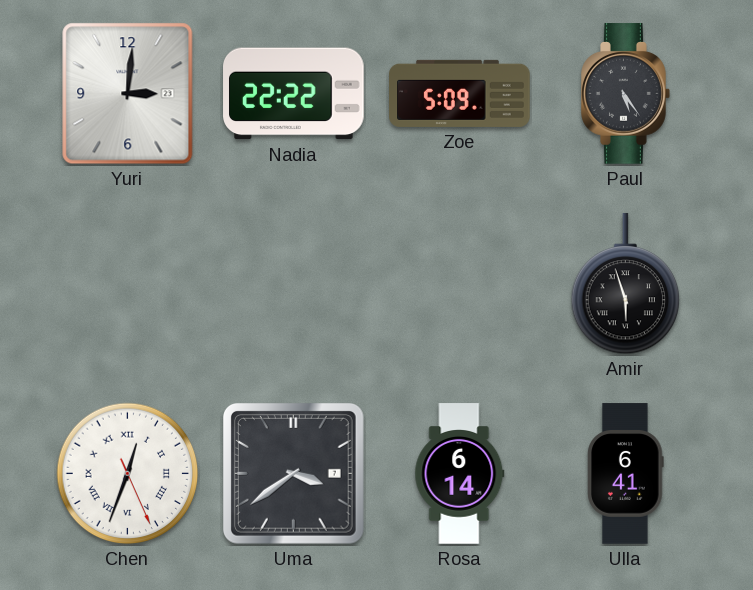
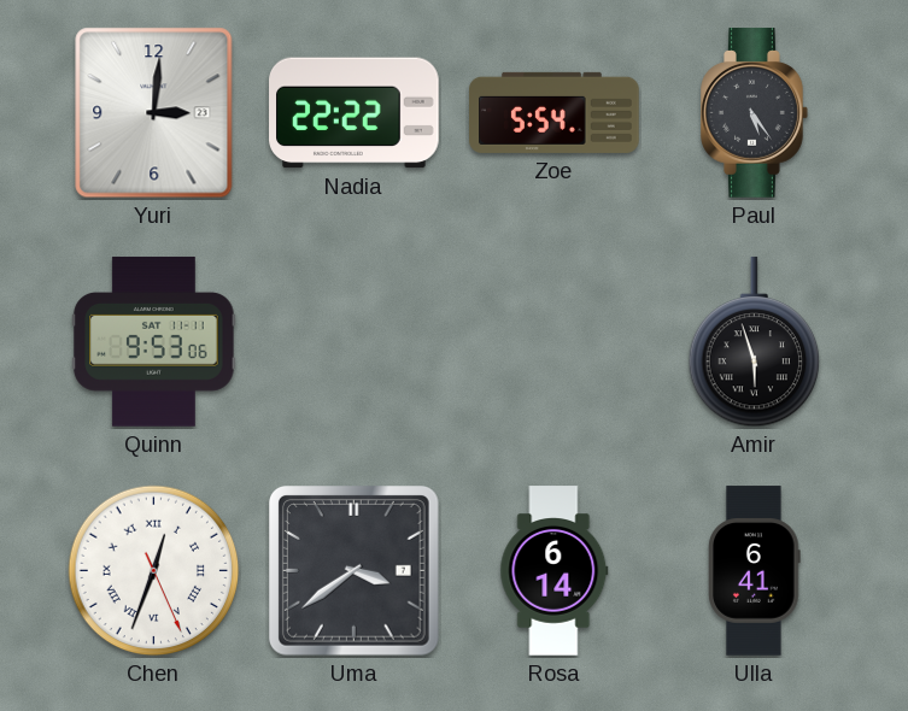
Zoe: 5:09 -> 5:54 (555, 112)
Quinn: none -> 9:53 (154, 342)
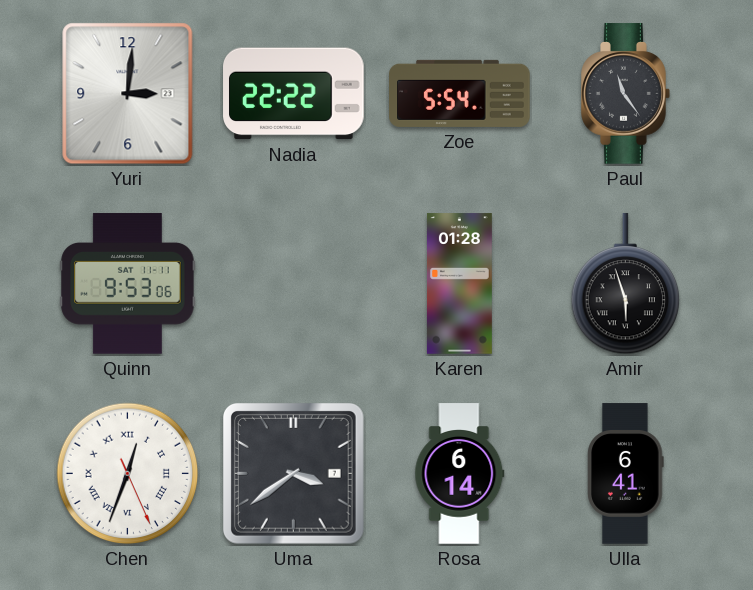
Paul: 5:24 -> 11:24 (626, 94)
Karen: none -> 01:28 (459, 284)
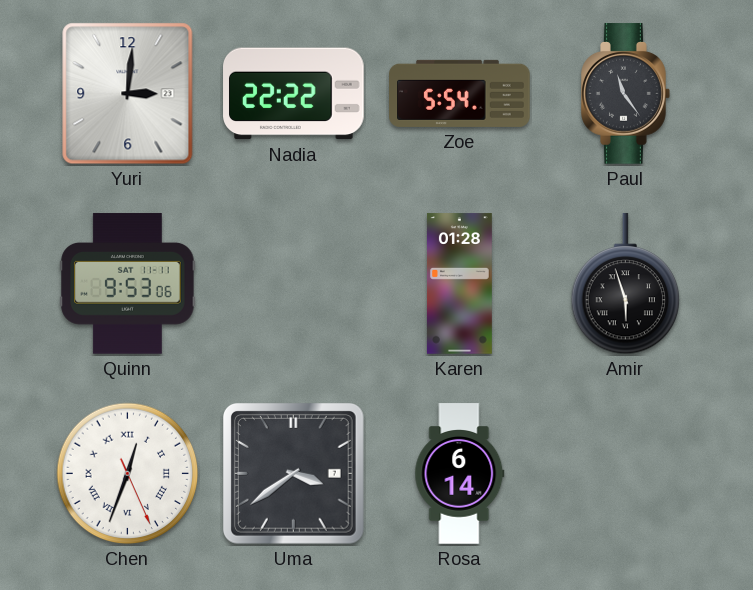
Ulla: 6:41 -> none (626, 474)
